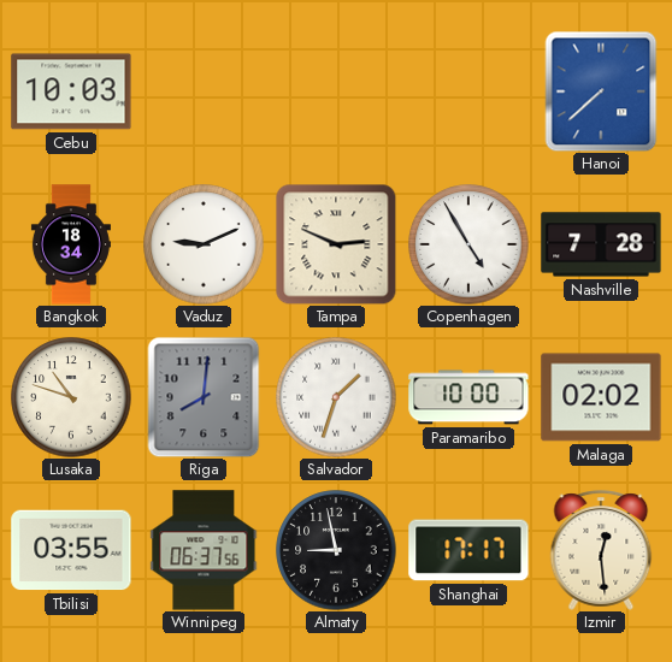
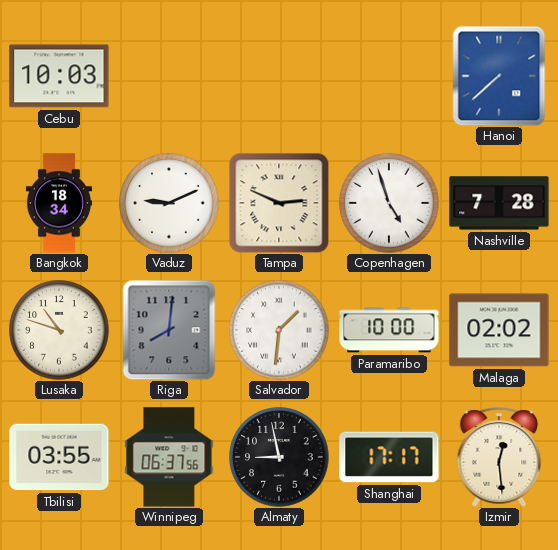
Copenhagen: 4:55 -> 4:57 (389, 203)
Salvador: 1:33 -> 1:31 (279, 330)
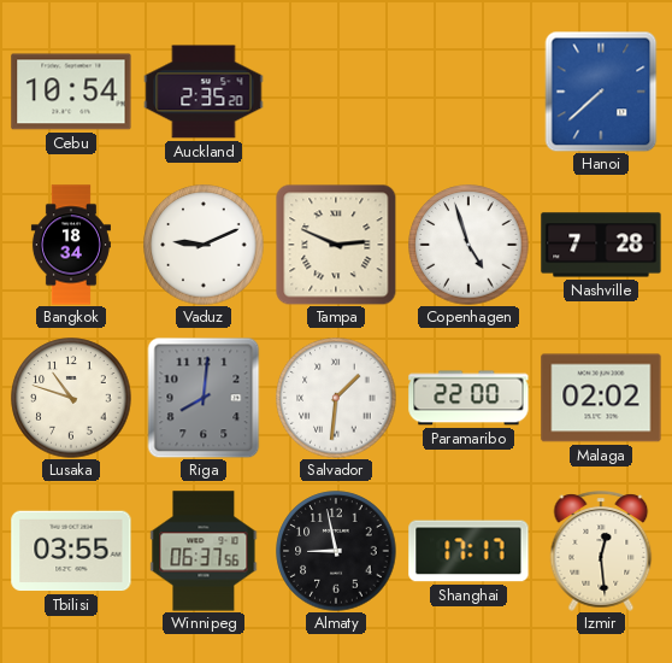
Cebu: 10:03 -> 10:54 (71, 92)
Auckland: none -> 2:35 (204, 92)
Paramaribo: 10:00 -> 22:00 (468, 398)
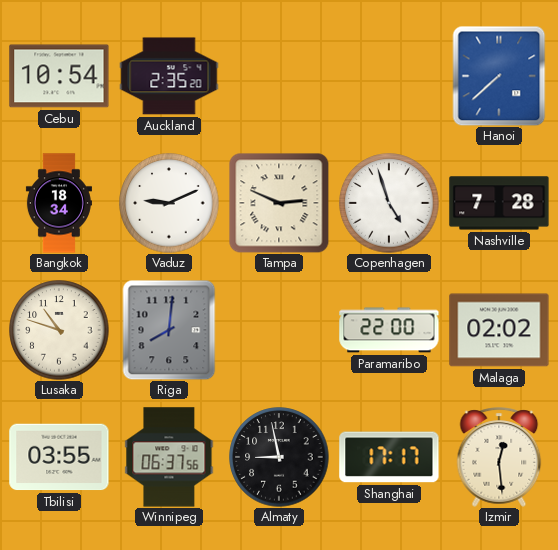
Salvador: 1:31 -> none (336, 398)
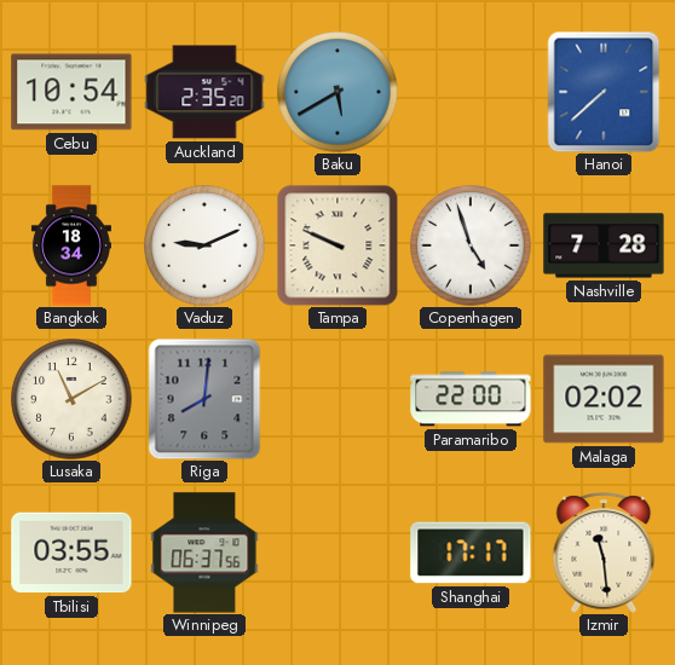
Baku: none -> 5:40 (337, 92)
Tampa: 2:49 -> 9:49 (337, 245)
Lusaka: 10:48 -> 11:10 (71, 399)
Almaty: 8:58 -> none (279, 457)
Izmir: 12:29 -> 11:29 (604, 553)
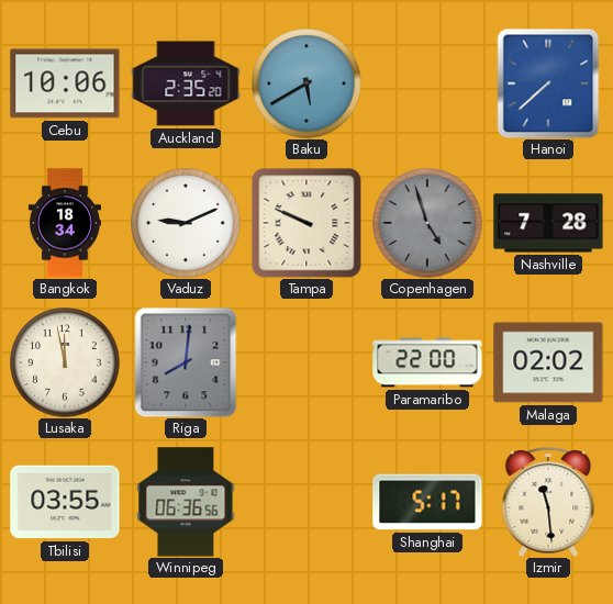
Cebu: 10:54 -> 10:06 (65, 83)
Copenhagen dial: white -> grey (427, 223)
Lusaka: 11:10 -> 11:58 (65, 362)
Winnipeg: 06:37 -> 06:36 (186, 502)
Shanghai: 17:17 -> 5:17 (427, 502)
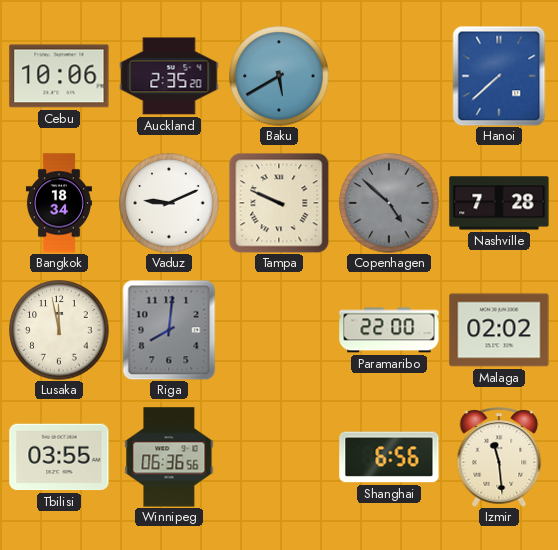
Copenhagen: 4:57 -> 4:52 (389, 203)
Shanghai: 5:17 -> 6:56 (389, 457)
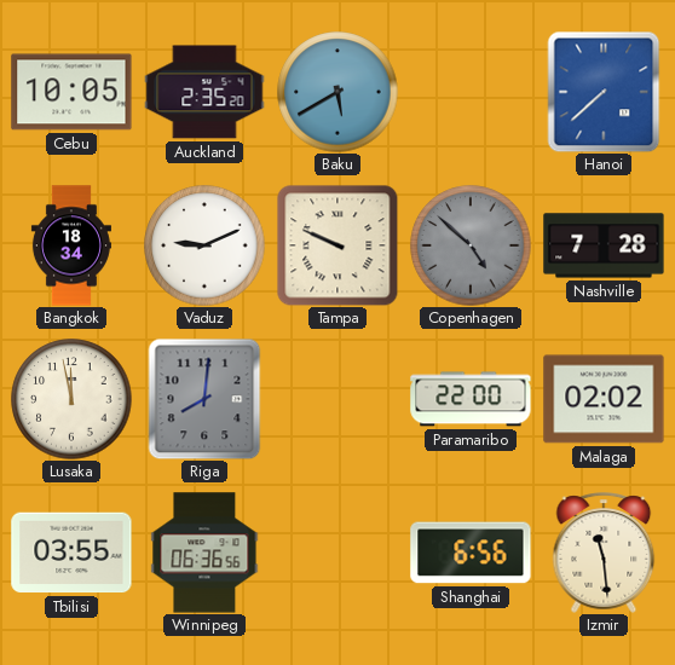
Cebu: 10:06 -> 10:05 (71, 92)
